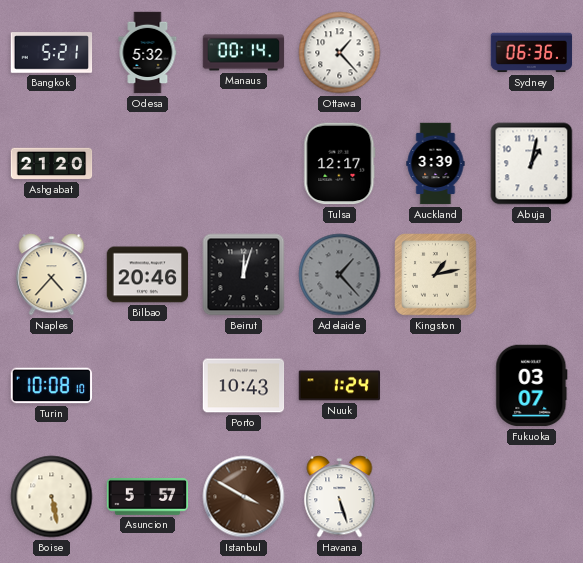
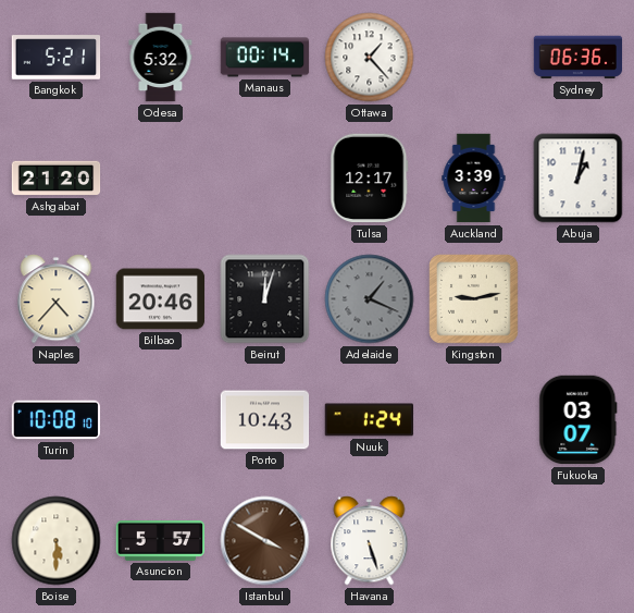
Adelaide: 1:23 -> 1:19 (370, 299)
Kingston: 1:13 -> 9:13 (474, 299)
Boise: 5:28 -> 5:30 (57, 541)
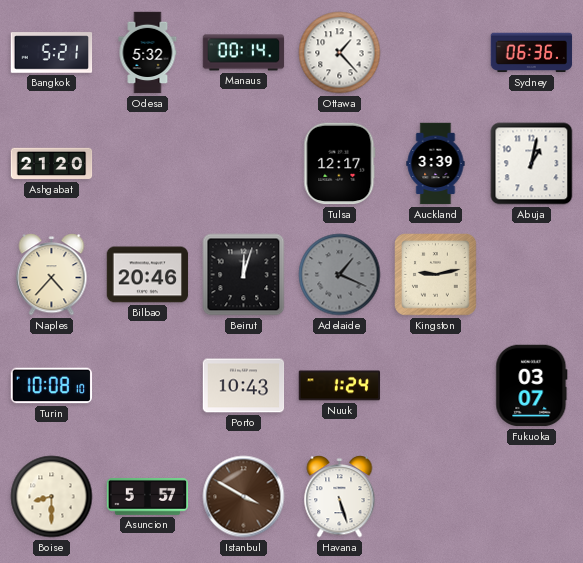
Boise: 5:30 -> 8:30 (52, 497)
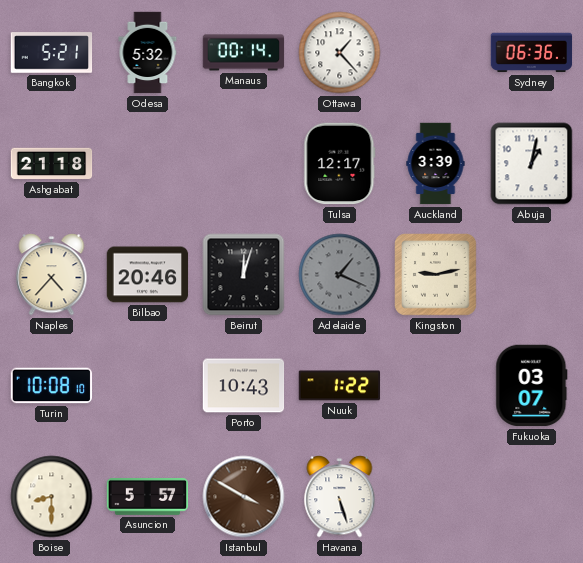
Ashgabat: 21:20 -> 21:18 (52, 164)
Nuuk: 1:24 -> 1:22 (340, 386)
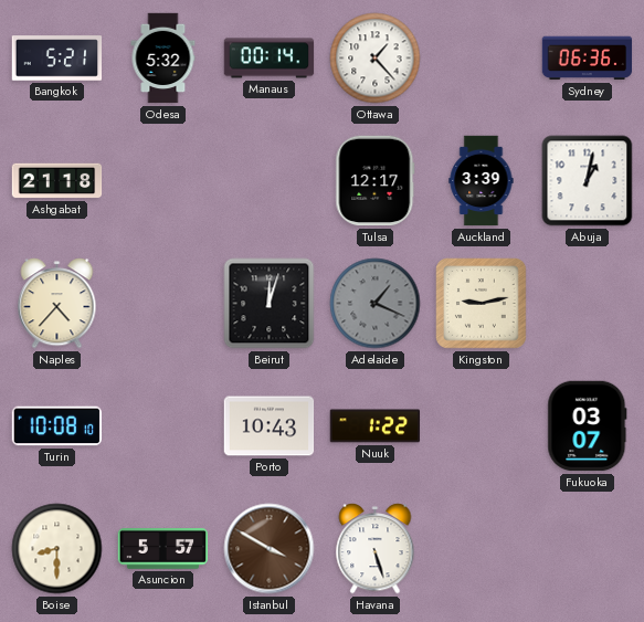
Bilbao: 20:46 -> none (148, 275)
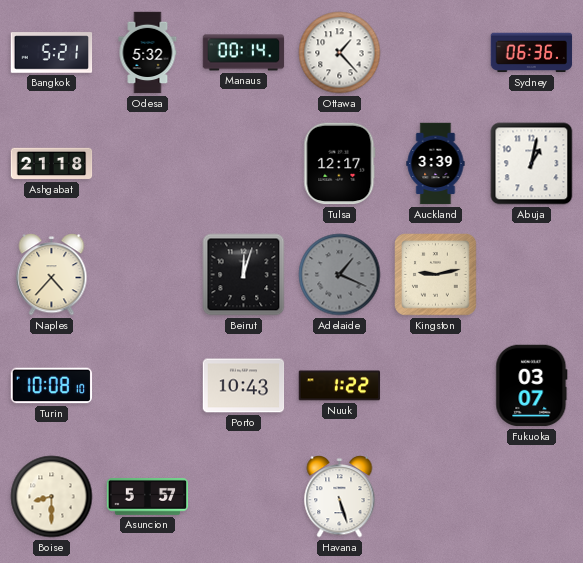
Istanbul: 3:50 -> none (270, 549)
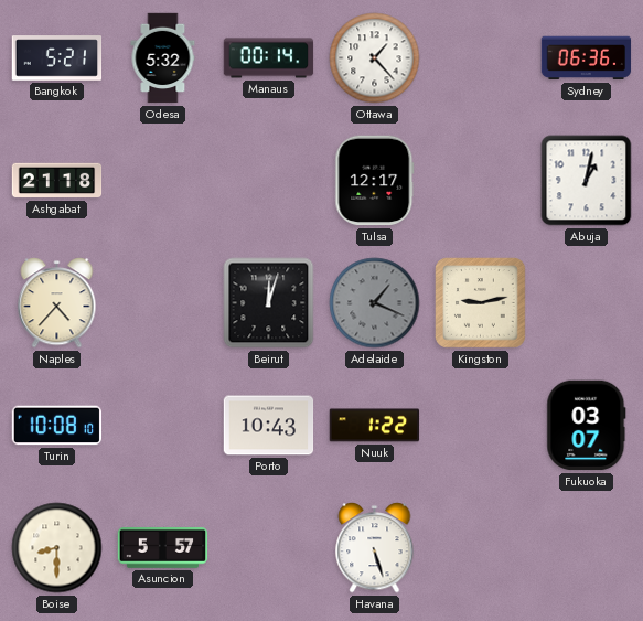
Auckland: 3:39 -> none (436, 164)
